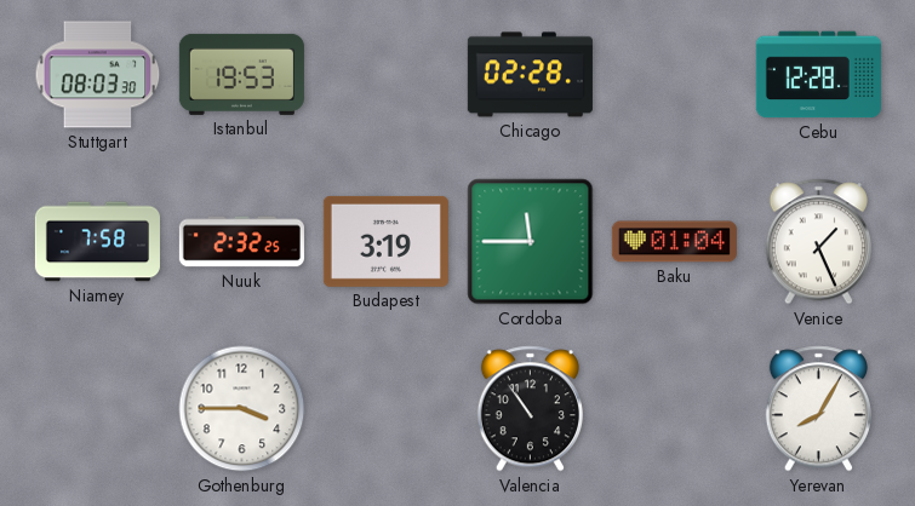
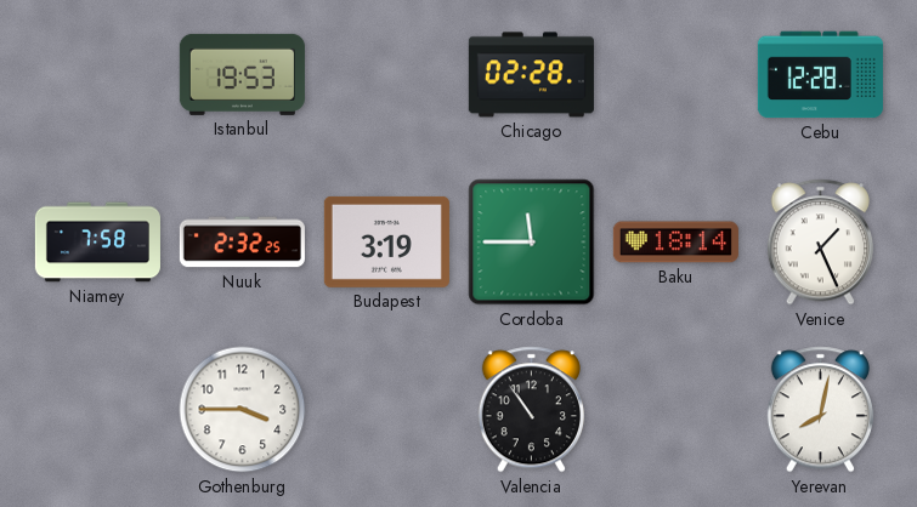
Stuttgart: 08:03 -> none (98, 75)
Baku: 01:04 -> 18:14 (675, 243)
Yerevan: 8:05 -> 8:02 (820, 410)
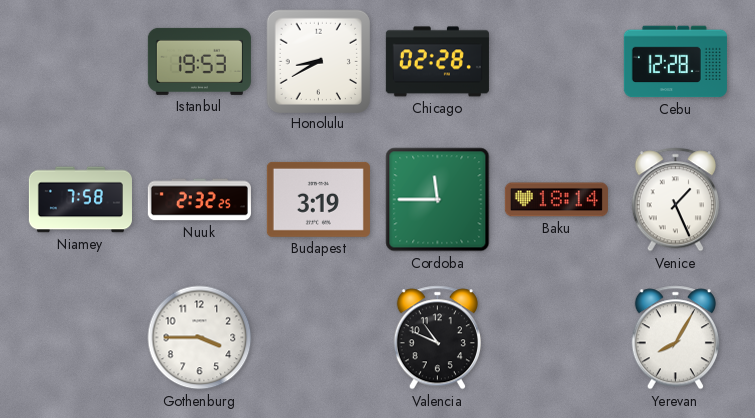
Honolulu: none -> 8:40 (318, 61)
Valencia: 10:54 -> 10:49 (437, 338)
Yerevan: 8:02 -> 8:05 (675, 338)
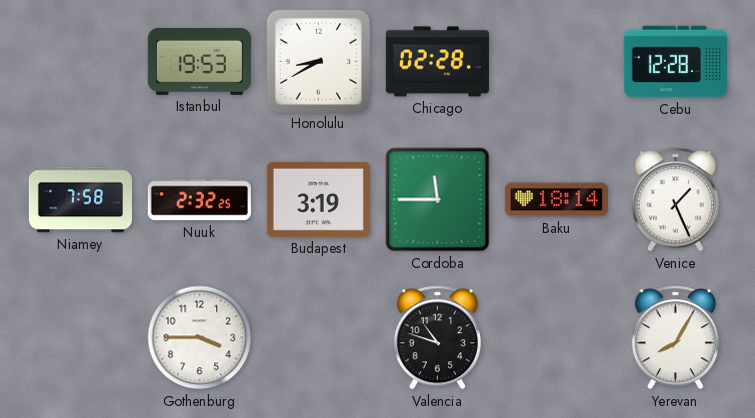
Valencia: 10:49 -> 10:48 (437, 338)
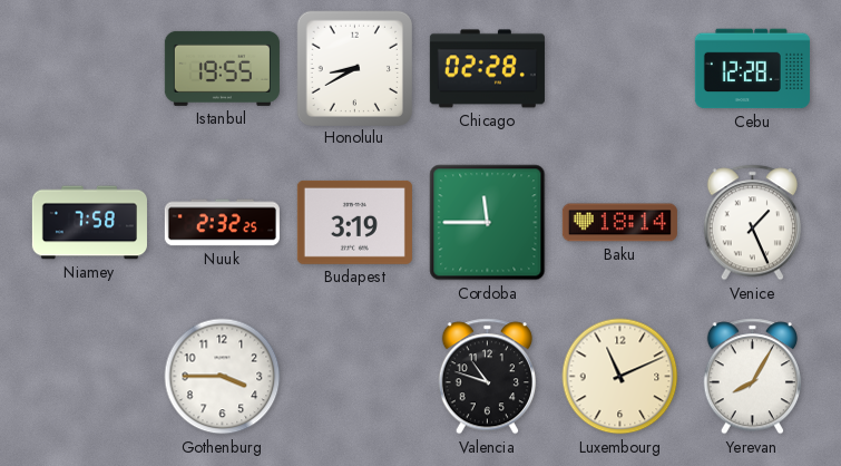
Istanbul: 19:53 -> 19:55 (222, 68)
Luxembourg: none -> 11:11 (620, 377)
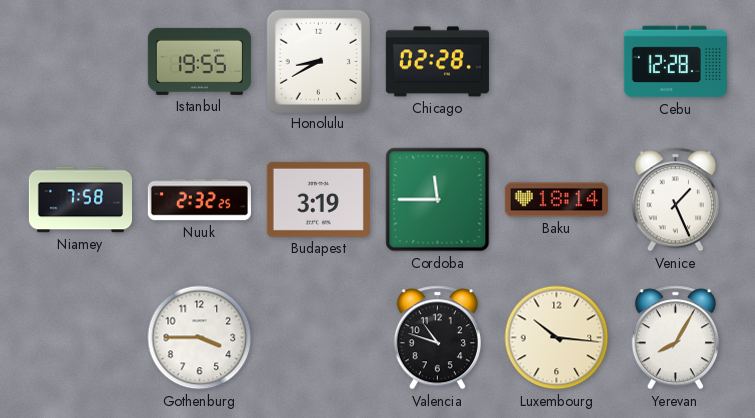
Luxembourg: 11:11 -> 10:16 (557, 338)
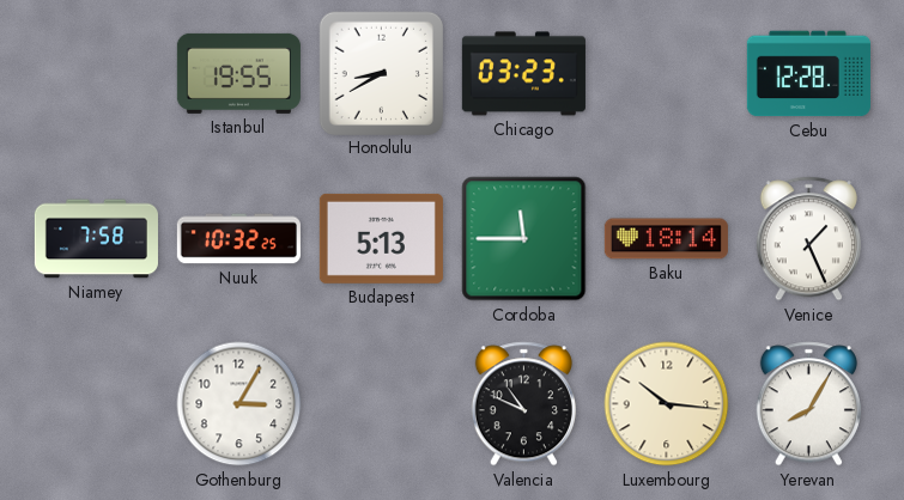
Chicago: 02:28 -> 03:23 (523, 74)
Nuuk: 2:32 -> 10:32 (238, 239)
Budapest: 3:19 -> 5:13 (381, 238)
Gothenburg: 3:45 -> 3:05 (239, 404)
Valencia: 10:48 -> 10:49 (523, 404)
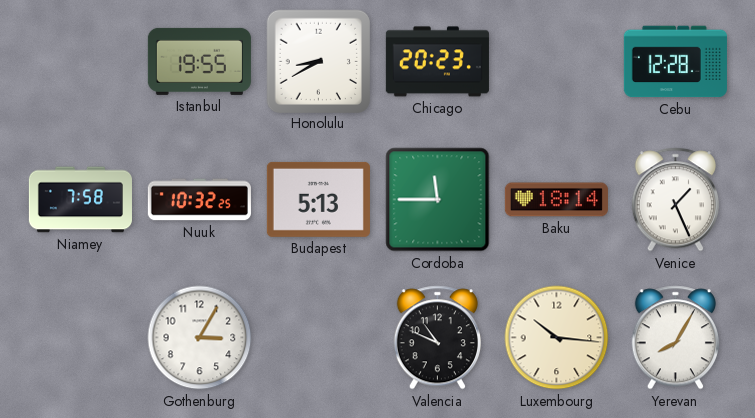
Chicago: 03:23 -> 20:23 (437, 62)
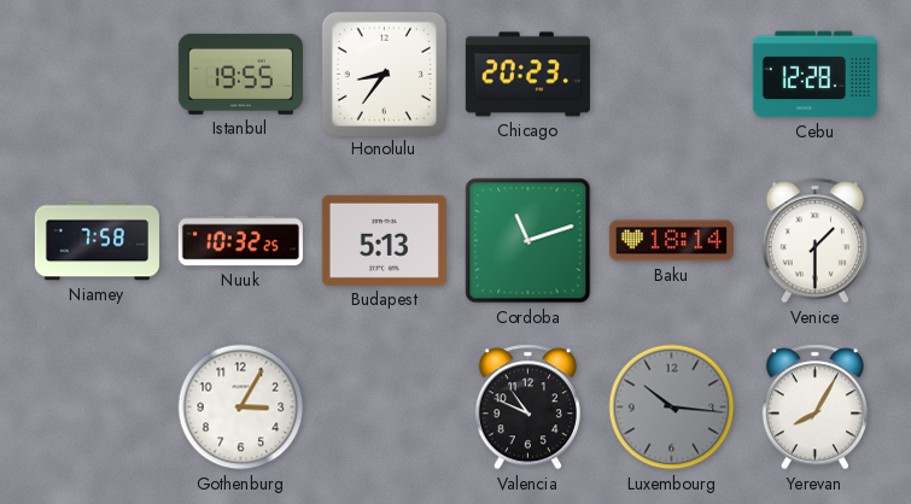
Honolulu: 8:40 -> 8:36 (384, 74)
Cordoba: 11:45 -> 11:12 (529, 241)
Venice: 1:26 -> 1:30 (814, 241)
Luxembourg dial: cream -> grey (672, 408)
